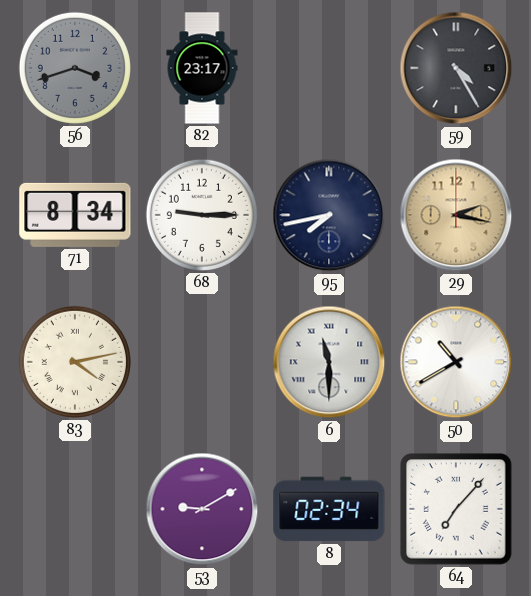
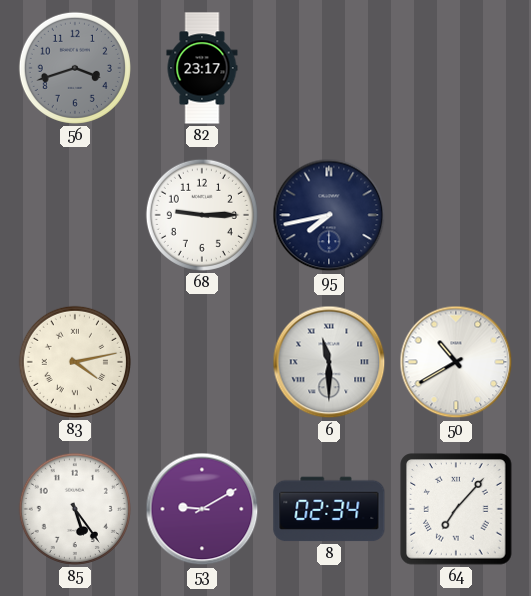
59: 4:25 -> none (456, 68)
71: 8:34 -> none (75, 215)
29: 2:17 -> none (456, 215)
85: none -> 5:24 (75, 509)
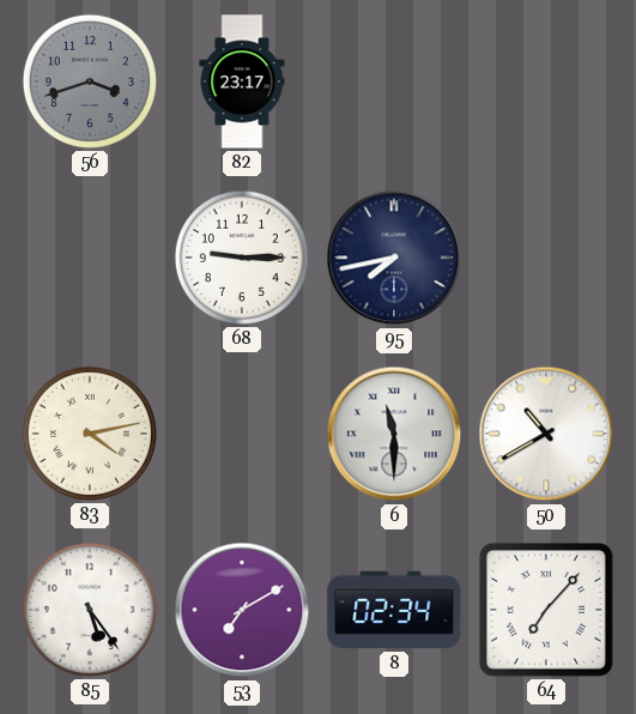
53: 9:10 -> 7:10 (242, 610)
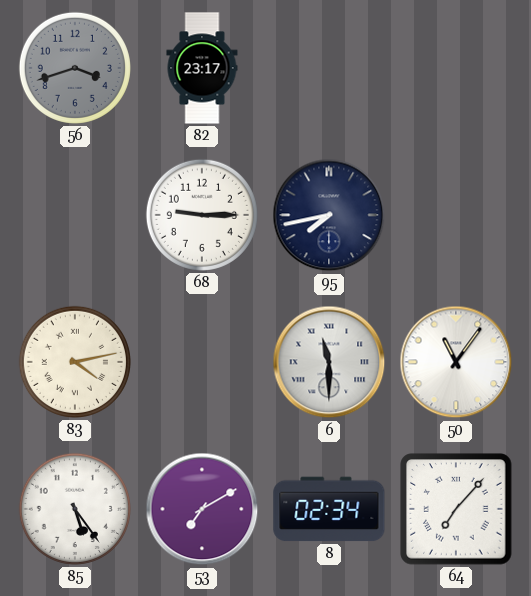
50: 10:40 -> 11:06 (456, 362)
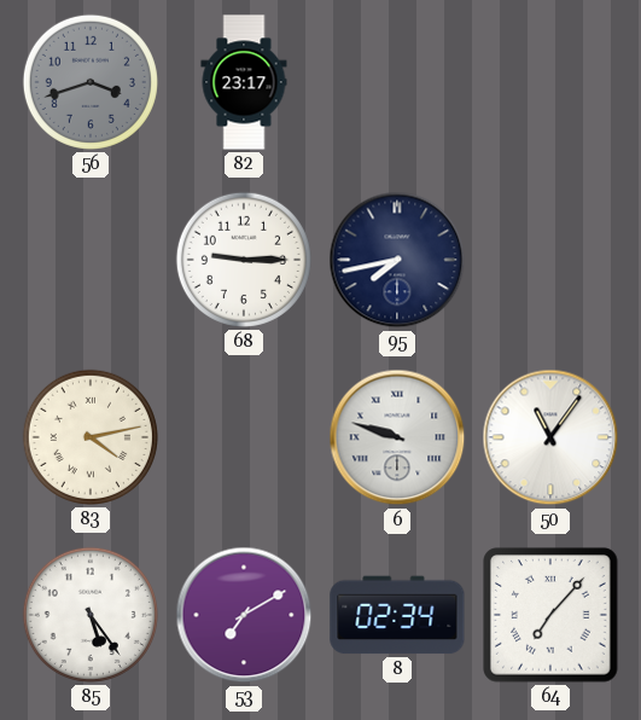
6: 11:30 -> 9:48 (397, 437)
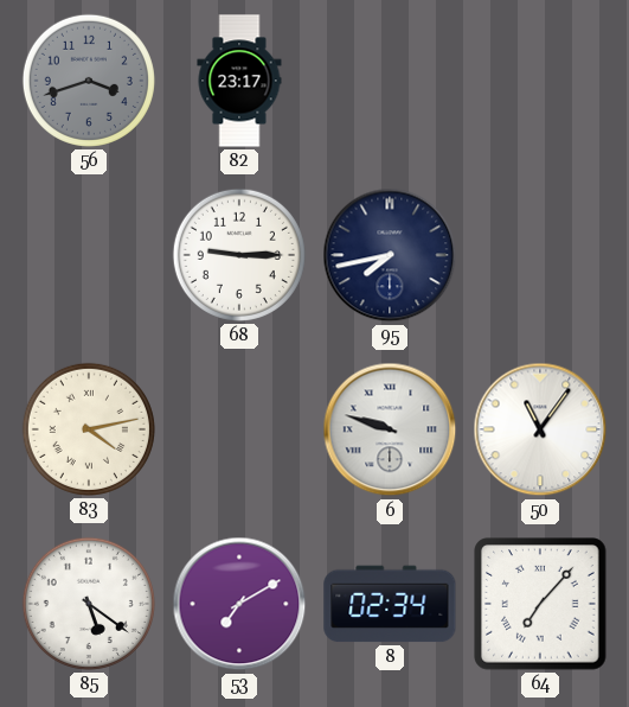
85: 5:24 -> 5:21 (89, 604)
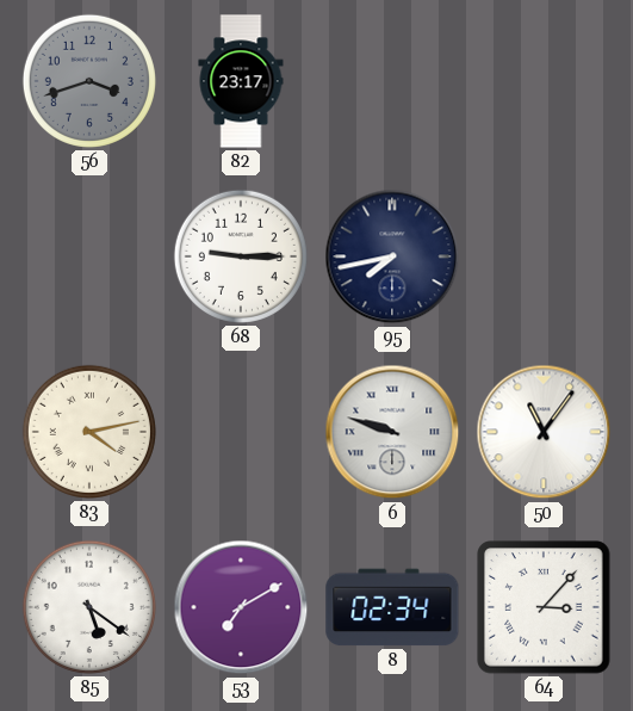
64: 7:07 -> 3:07 (544, 607)
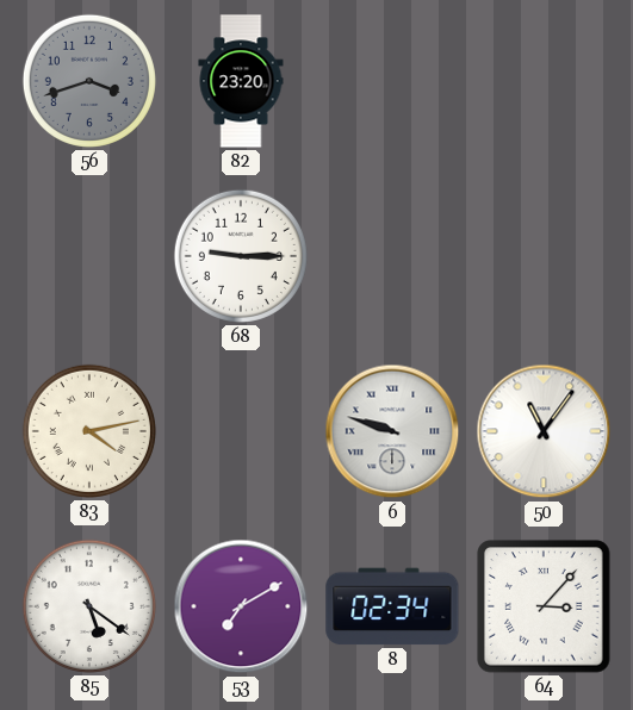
82: 23:17 -> 23:20 (241, 81)
95: 7:43 -> none (392, 256)
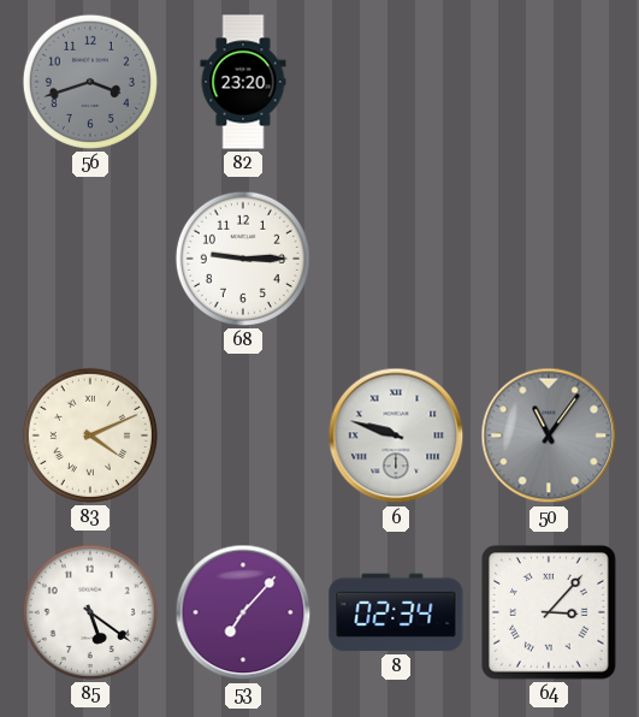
83: 4:13 -> 4:11 (90, 435)
50 dial: white -> grey (549, 435)
53: 7:10 -> 7:07 (243, 612)
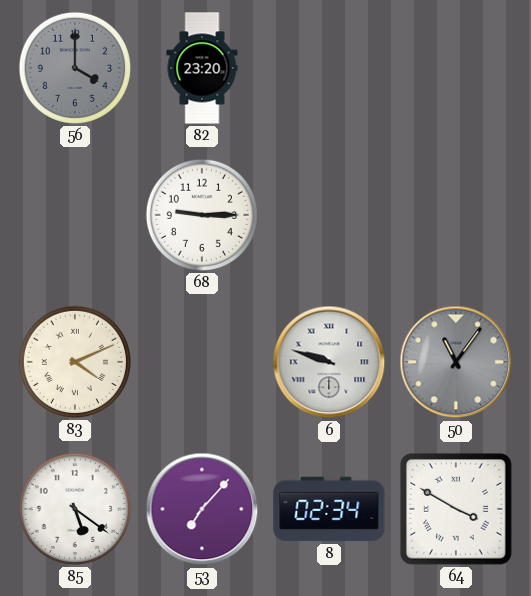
56: 3:42 -> 4:00 (75, 68)
64: 3:07 -> 3:50 (456, 509)
